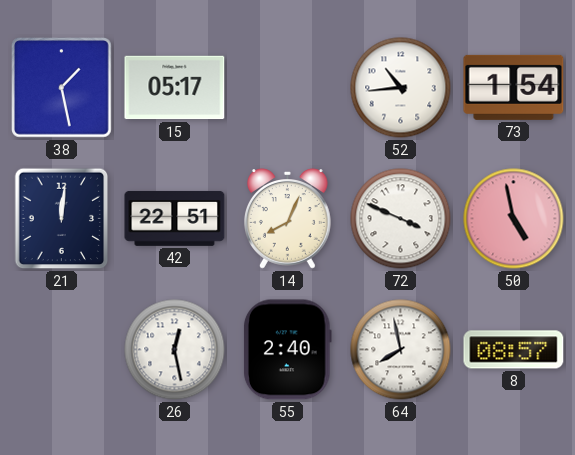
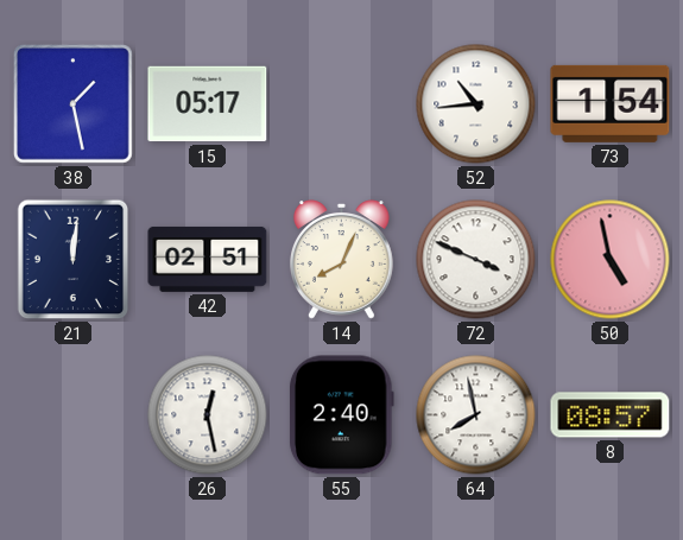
42: 22:51 -> 02:51 (208, 259)
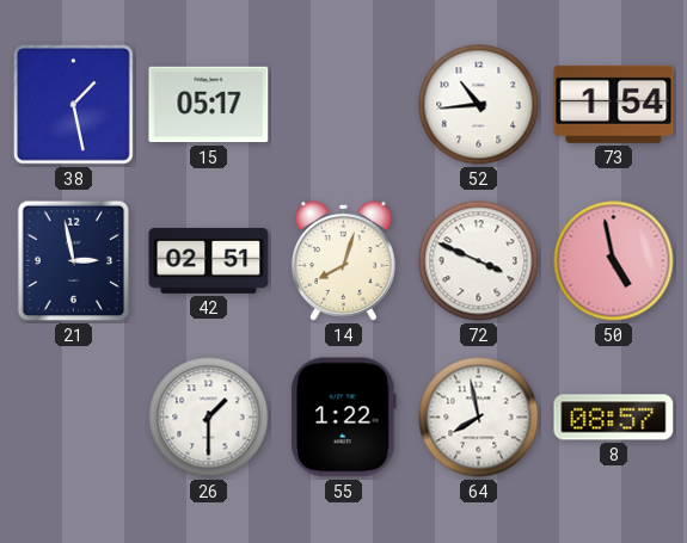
21: 12:01 -> 2:58 (74, 261)
14: 8:04 -> 8:03 (343, 261)
26: 12:28 -> 1:30 (209, 418)
55: 2:40 -> 1:22 (343, 418)
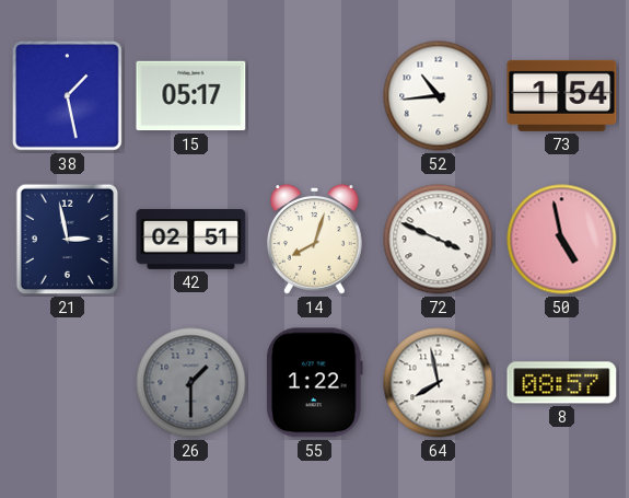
26 dial: white -> grey (191, 383)
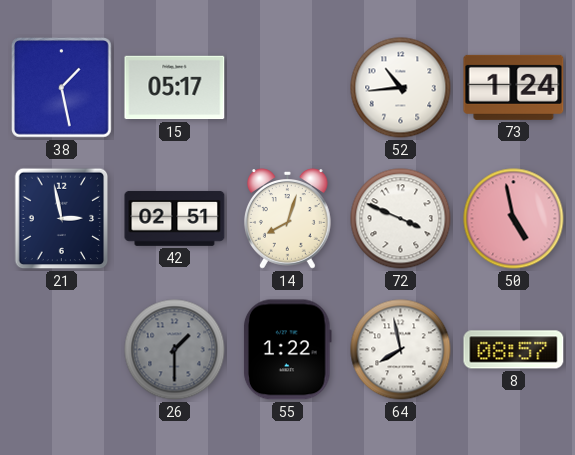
73: 1:54 -> 1:24 (514, 87)
